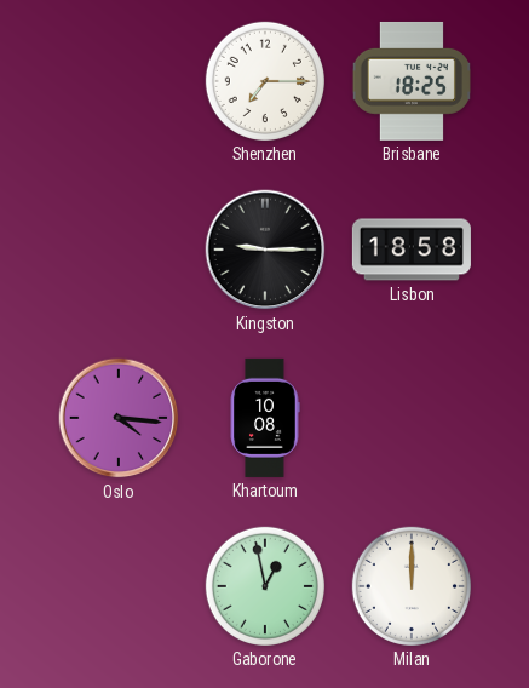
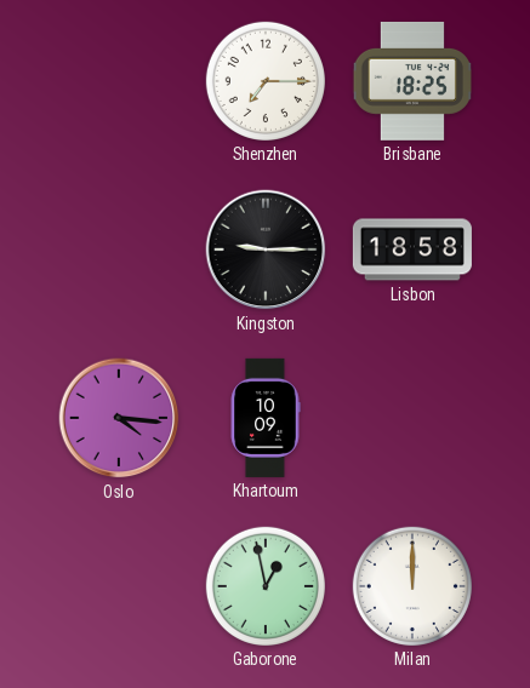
Khartoum: 10:08 -> 10:09 (266, 418)
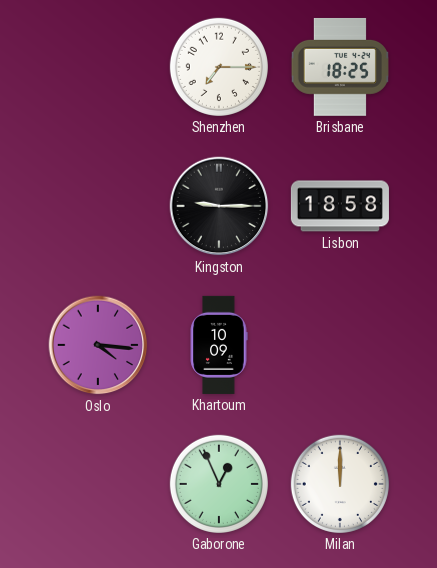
Gaborone: 12:58 -> 12:56 (219, 484)
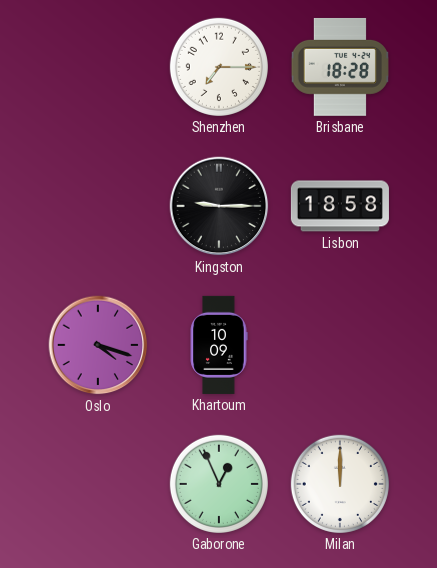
Brisbane: 18:25 -> 18:28 (339, 67)
Oslo: 4:16 -> 4:18 (98, 345)
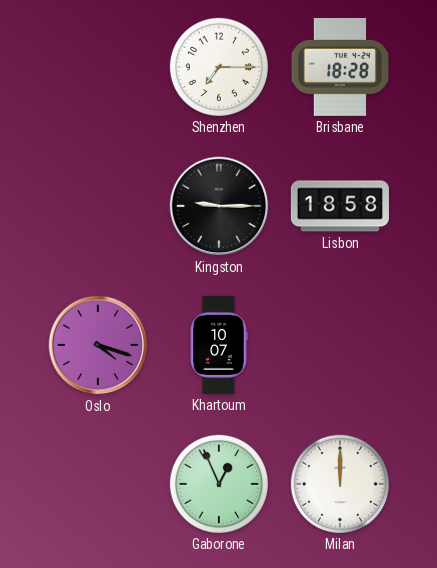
Khartoum: 10:09 -> 10:07 (219, 345)
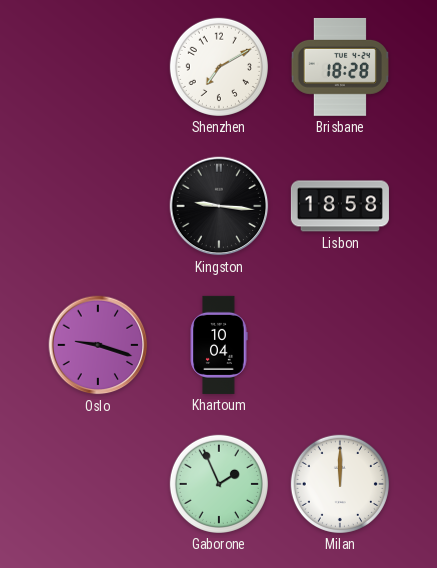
Shenzhen: 7:15 -> 7:10 (219, 67)
Kingston: 9:15 -> 9:16 (219, 206)
Oslo: 4:18 -> 9:18 (98, 345)
Khartoum: 10:07 -> 10:04 (219, 345)
Gaborone: 12:56 -> 1:56 (219, 484)
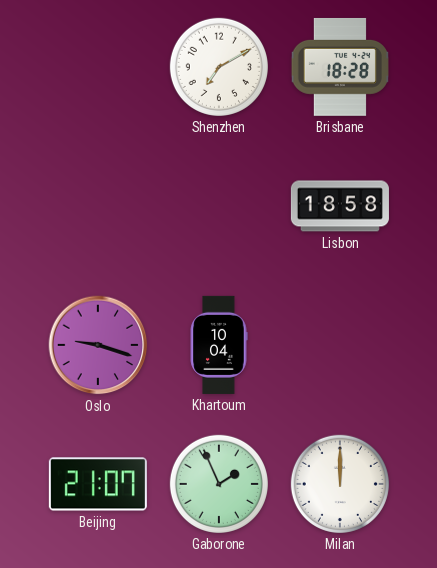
Kingston: 9:16 -> none (219, 206)
Beijing: none -> 21:07 (98, 484)
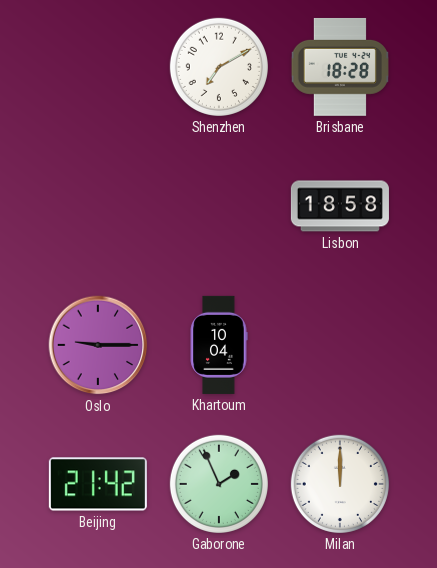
Oslo: 9:18 -> 9:15 (98, 345)
Beijing: 21:07 -> 21:42 (98, 484)
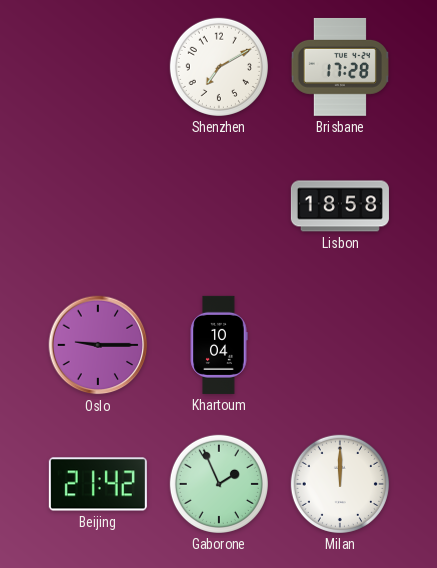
Brisbane: 18:28 -> 17:28 (339, 67)
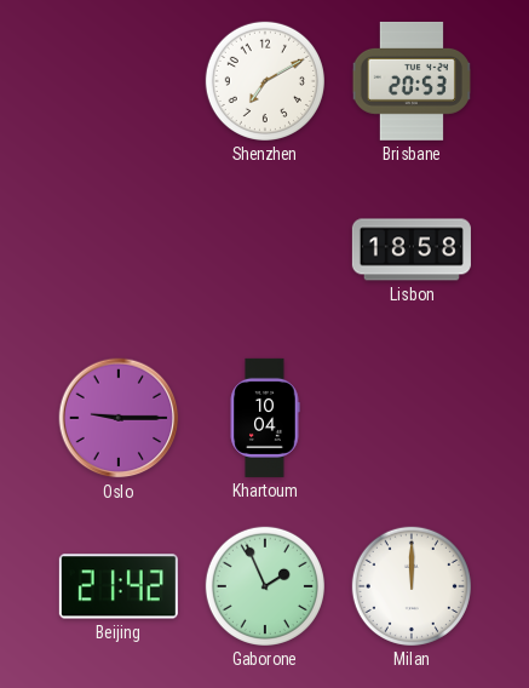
Brisbane: 17:28 -> 20:53 (410, 81)
